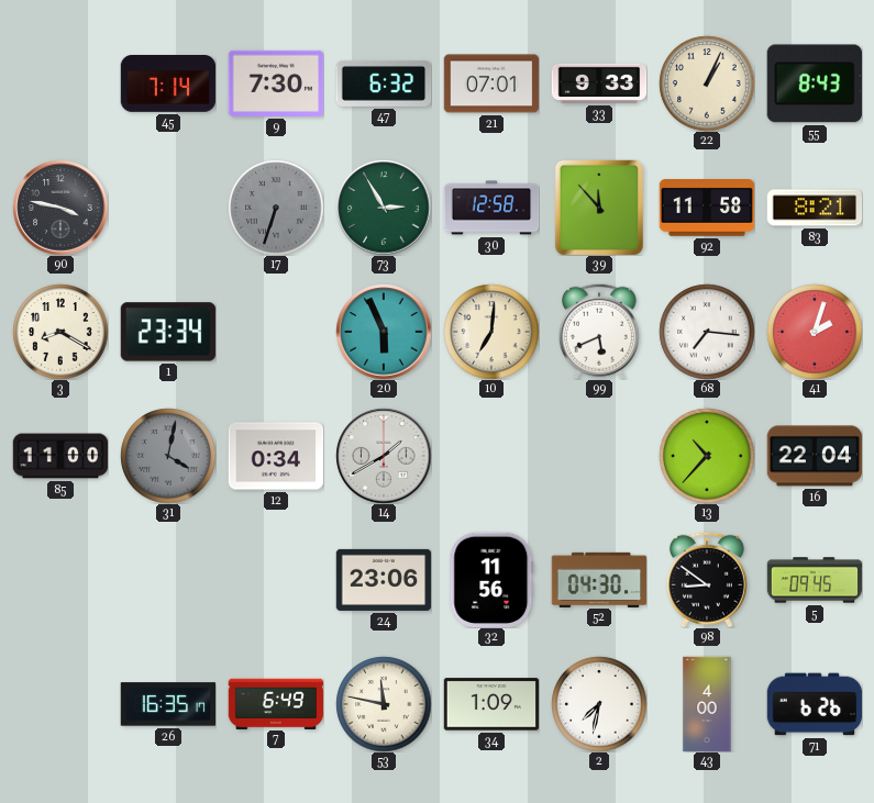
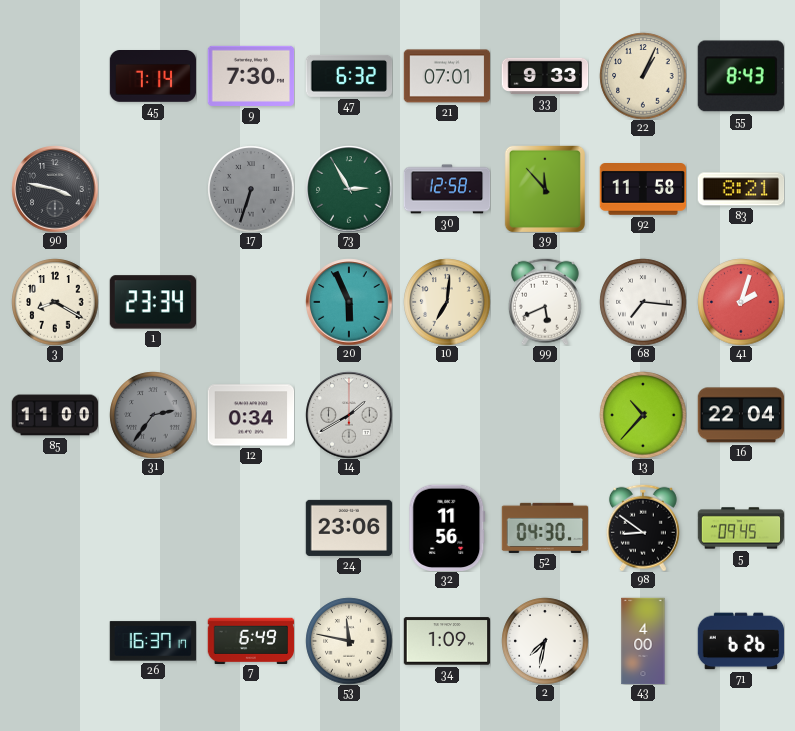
31: 4:02 -> 2:36 (153, 415)
26: 16:35 -> 16:37 (152, 641)
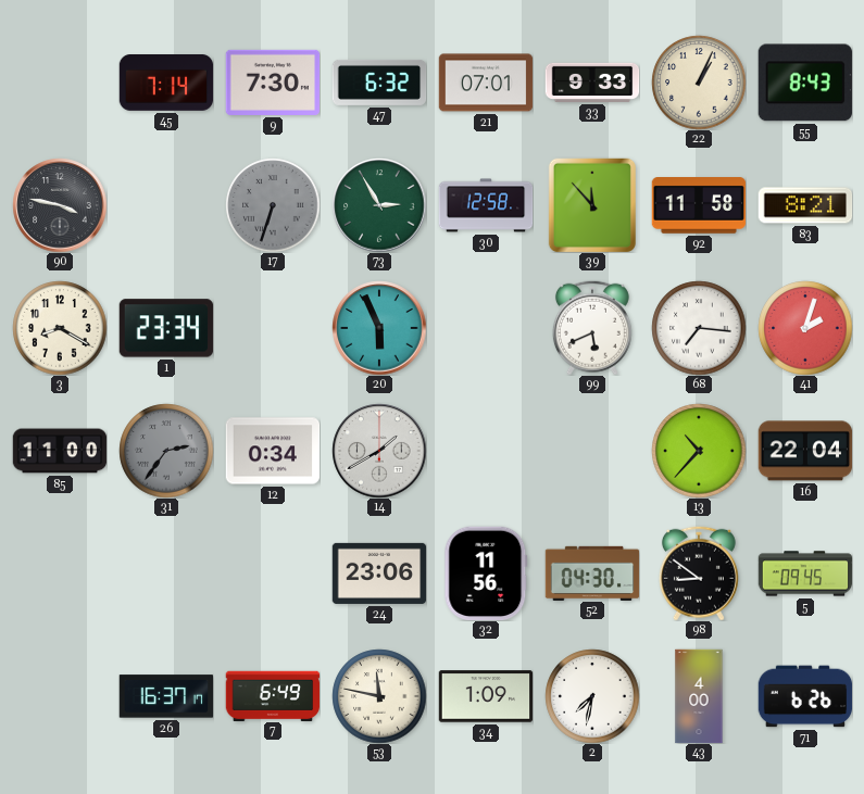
10: 7:01 -> none (447, 302)
